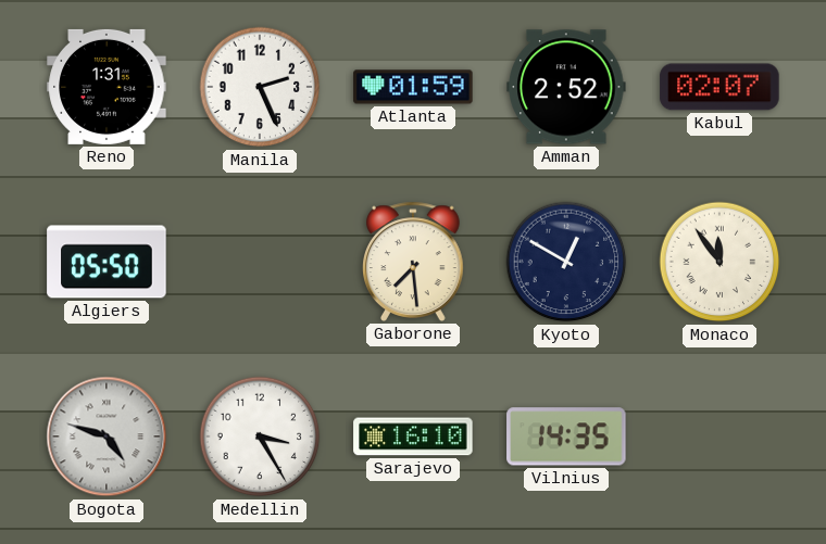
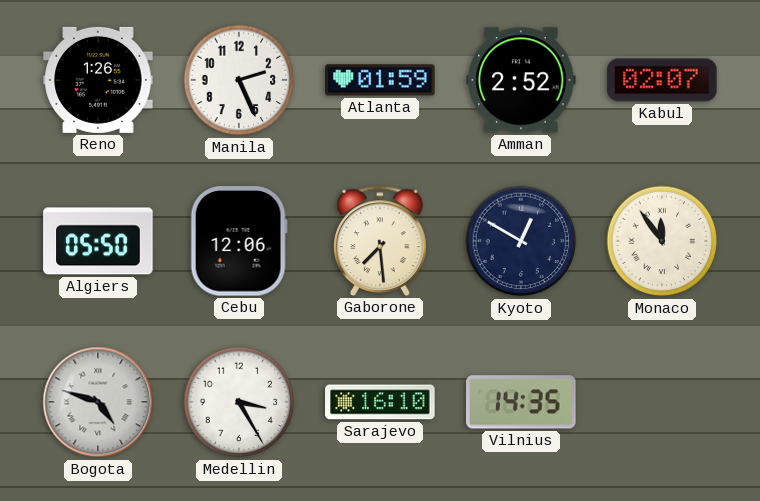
Reno: 1:31 -> 1:26 (98, 80)
Cebu: none -> 12:06 (239, 241)
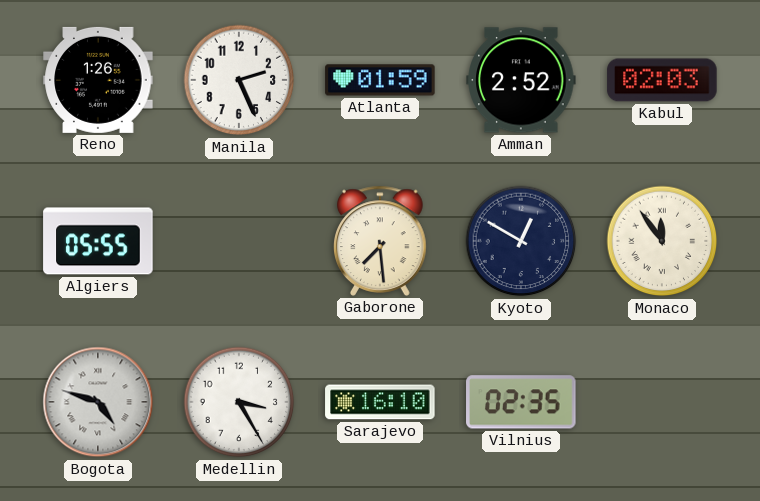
Kabul: 02:07 -> 02:03 (662, 80)
Algiers: 05:50 -> 05:55 (98, 241)
Cebu: 12:06 -> none (239, 241)
Vilnius: 14:35 -> 02:35 (521, 402)
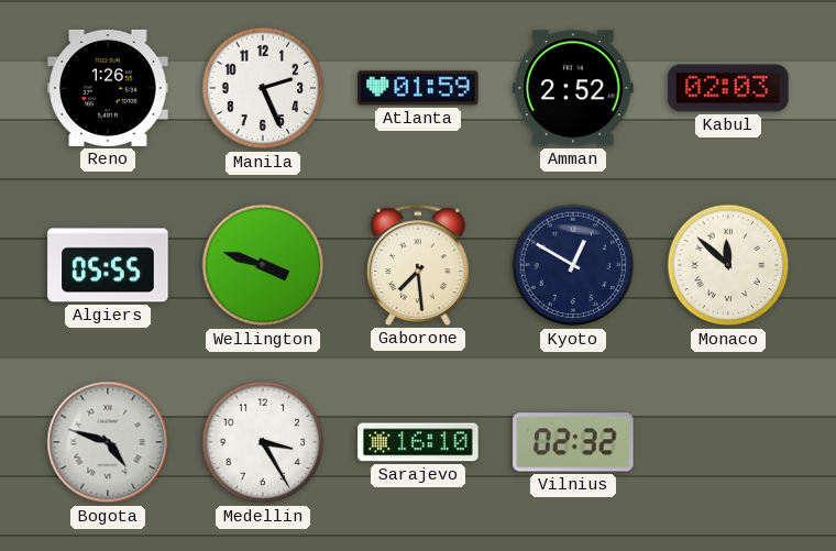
Wellington: none -> 3:48 (263, 265)
Monaco: 11:54 -> 11:52 (728, 265)
Vilnius: 02:35 -> 02:32 (573, 442)
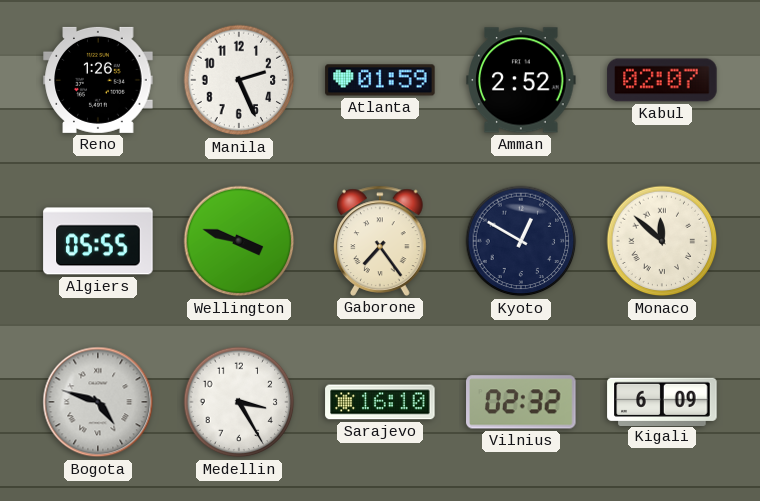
Kabul: 02:03 -> 02:07 (662, 80)
Gaborone: 7:29 -> 7:24 (381, 241)
Kigali: none -> 6:09 (662, 401)
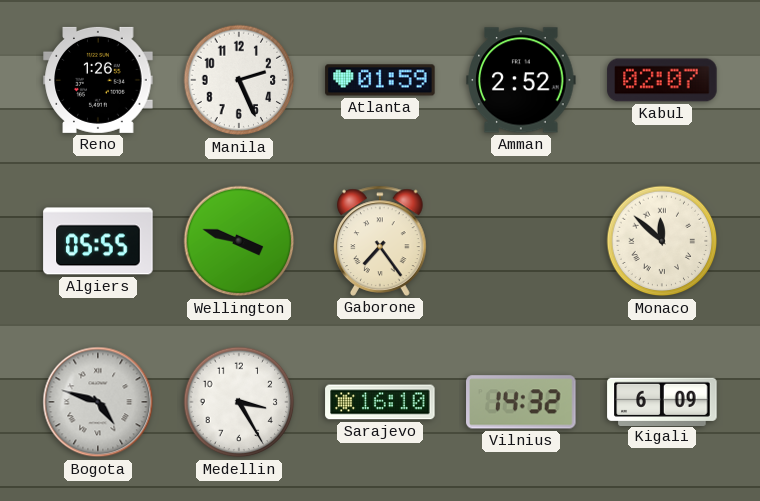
Kyoto: 12:50 -> none (521, 241)
Vilnius: 02:32 -> 14:32 (521, 402)
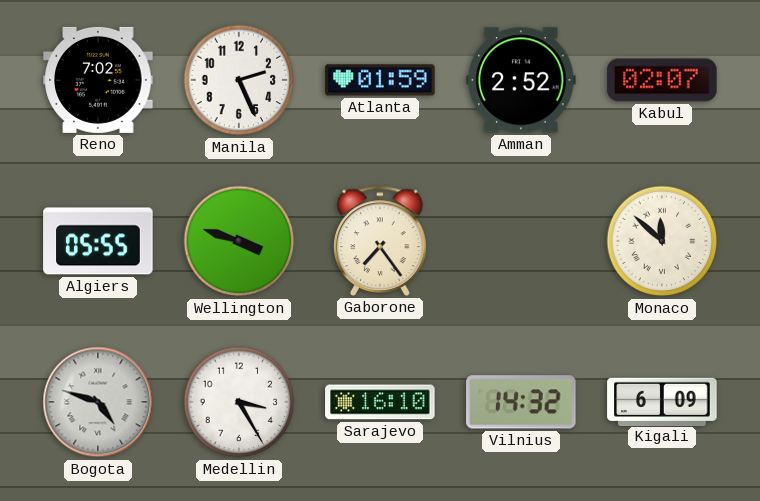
Reno: 1:26 -> 7:02 (98, 80)
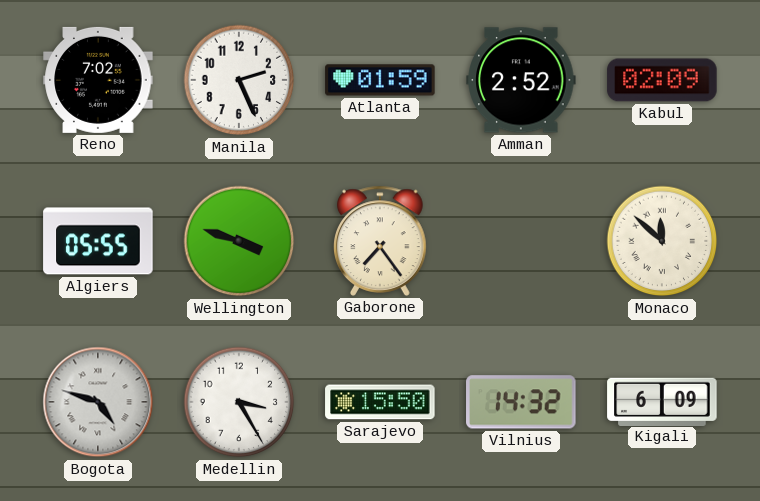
Kabul: 02:07 -> 02:09 (662, 80)
Sarajevo: 16:10 -> 15:50 (380, 402)
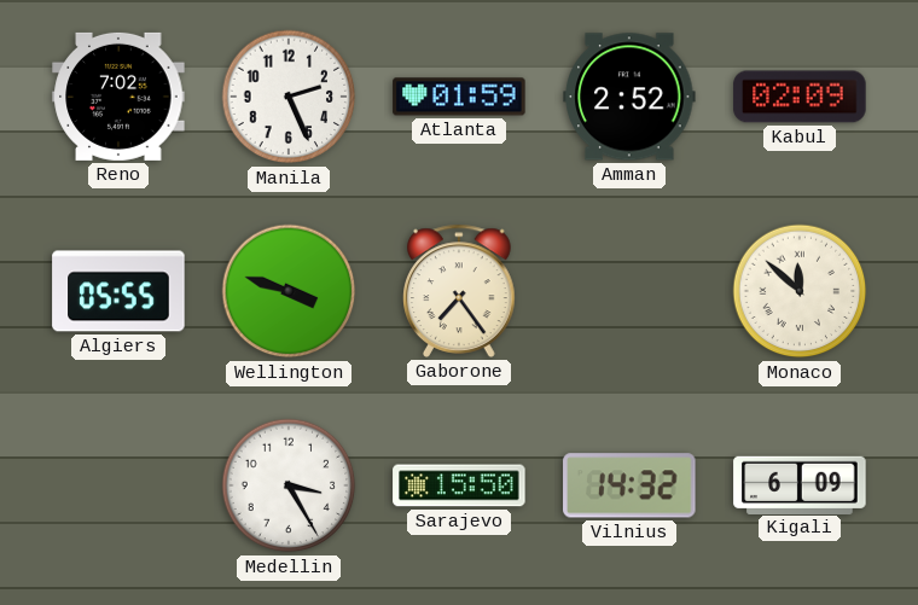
Bogota: 4:48 -> none (98, 402)
